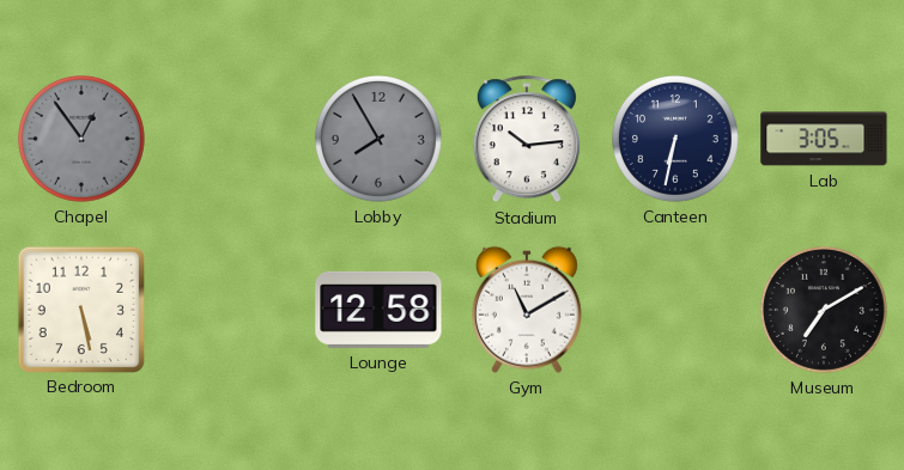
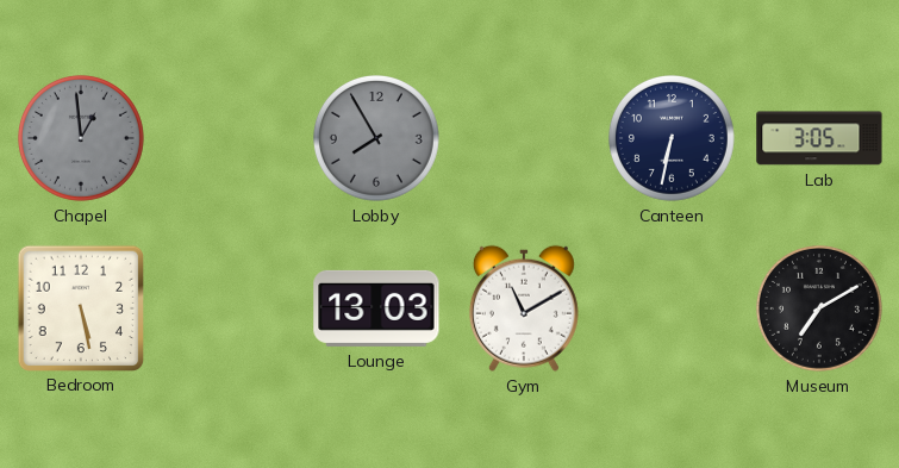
Chapel: 12:54 -> 12:59 (81, 138)
Stadium: 10:14 -> none (527, 140)
Lounge: 12:58 -> 13:03 (376, 308)
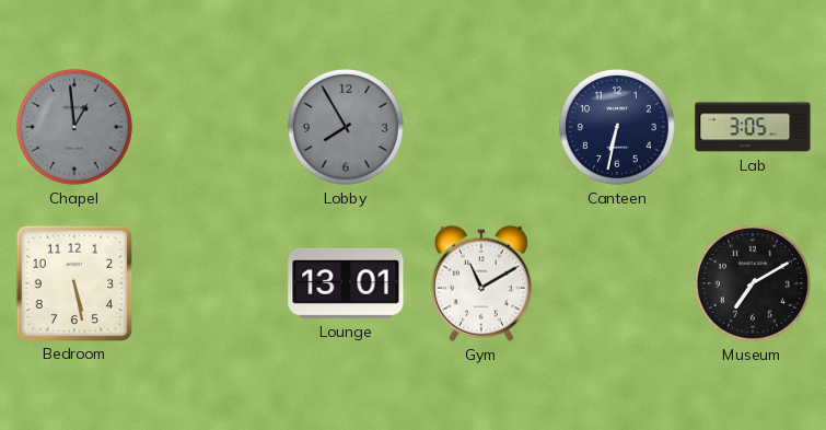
Lounge: 13:03 -> 13:01 (346, 283)
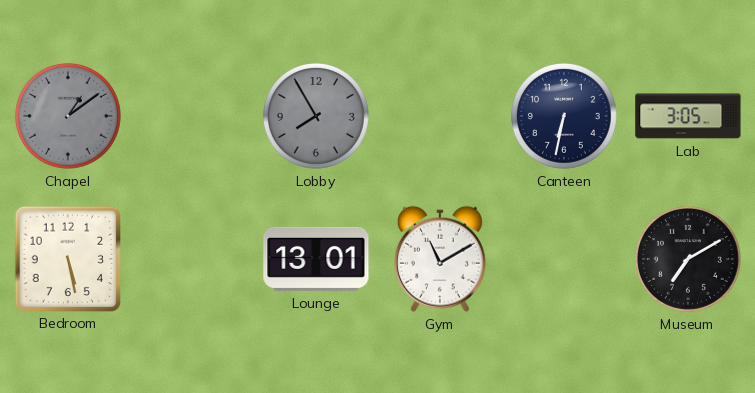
Chapel: 12:59 -> 1:09 (68, 116)
